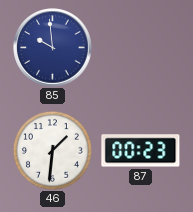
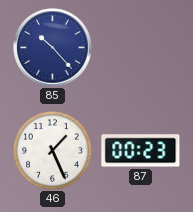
85: 9:59 -> 10:23 (53, 48)
46: 1:31 -> 1:26 (52, 150)
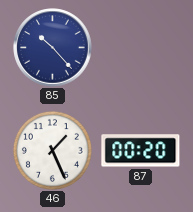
87: 00:23 -> 00:20 (141, 151)
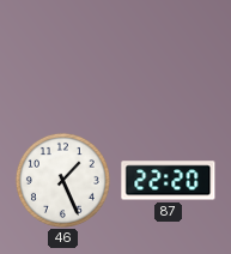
85: 10:23 -> none (53, 48)
87: 00:20 -> 22:20 (169, 181)
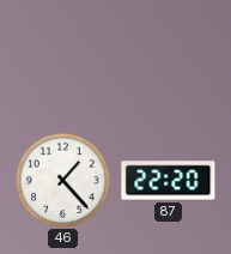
46: 1:26 -> 1:23 (62, 180)
